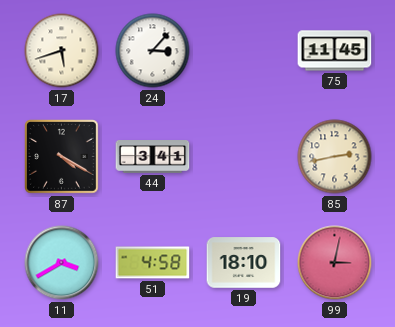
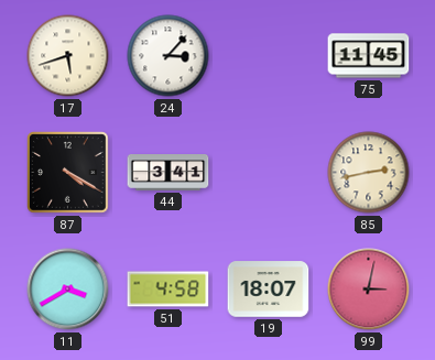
19: 18:10 -> 18:07 (269, 290)
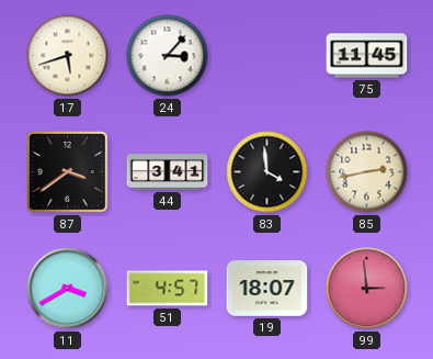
87: 4:20 -> 3:39 (68, 172)
83: none -> 3:59 (267, 172)
51: 4:58 -> 4:57 (168, 289)
99: 3:02 -> 2:59 (367, 289)
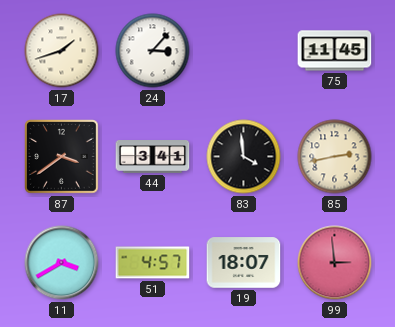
17: 5:42 -> 1:42 (62, 51)
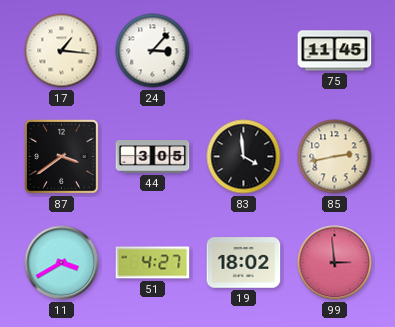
17: 1:42 -> 1:16 (62, 51)
44: 3:41 -> 3:05 (153, 157)
51: 4:57 -> 4:27 (153, 263)
19: 18:07 -> 18:02 (244, 263)
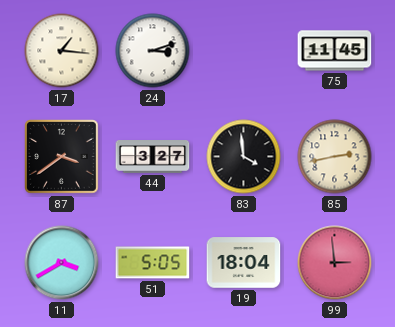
24: 3:07 -> 3:12 (153, 51)
44: 3:05 -> 3:27 (153, 157)
51: 4:27 -> 5:05 (153, 263)
19: 18:02 -> 18:04 (244, 263)
